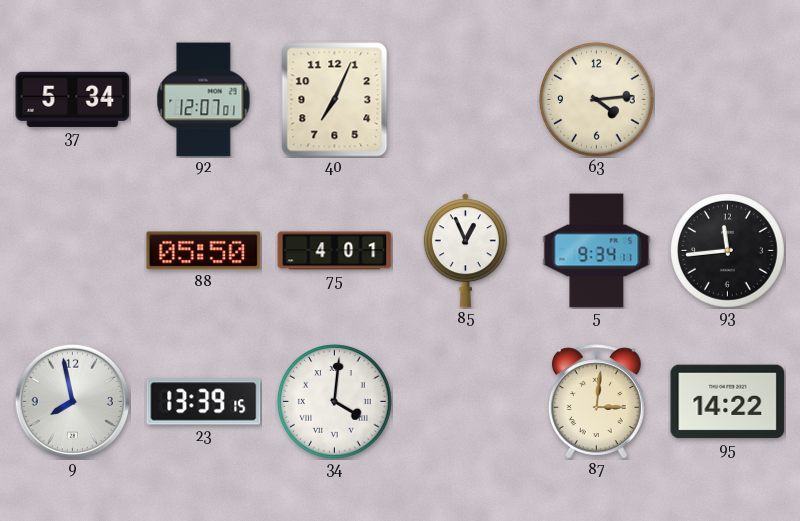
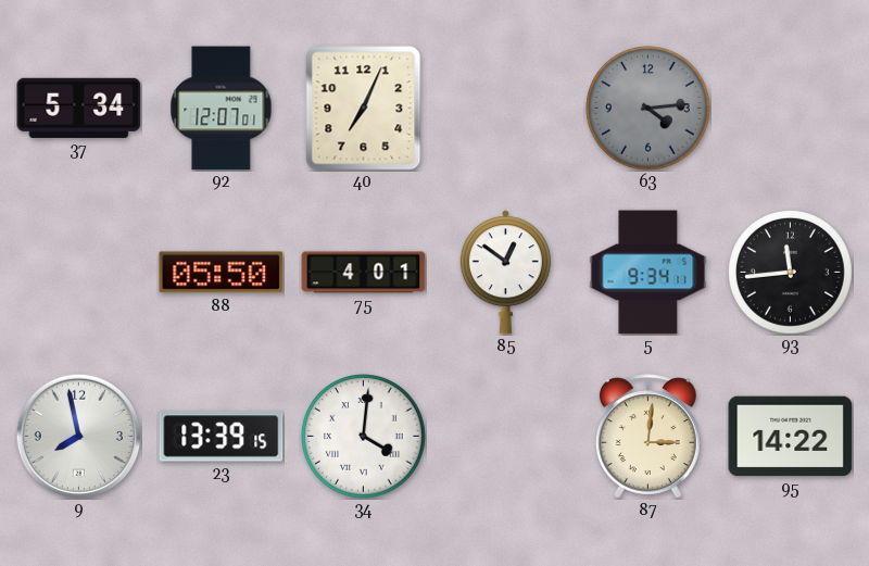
63 dial: cream -> grey (648, 109)
85: 12:56 -> 12:51 (505, 273)
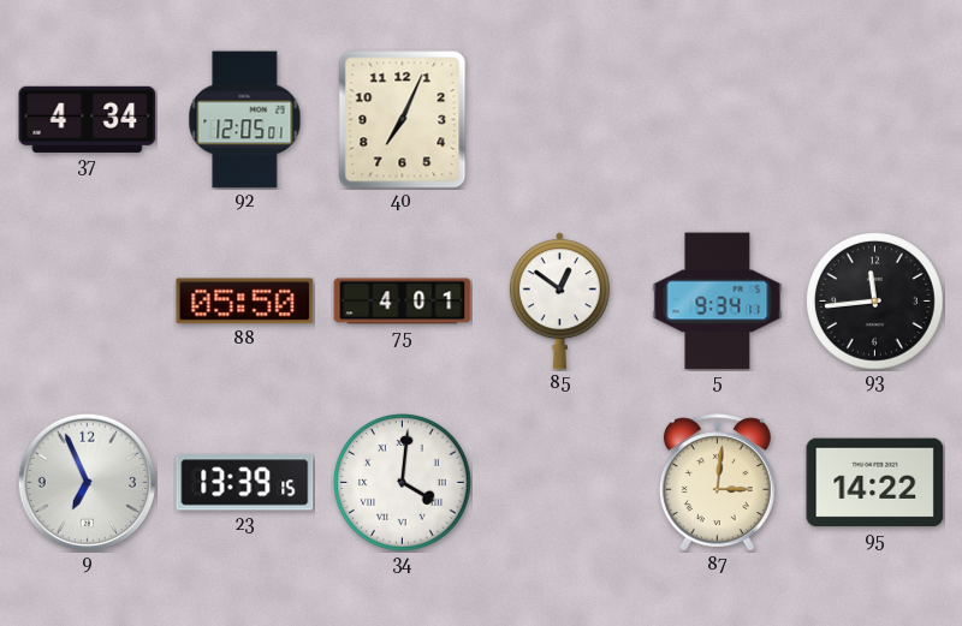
37: 5:34 -> 4:34 (88, 119)
92: 12:07 -> 12:05 (245, 120)
63: 4:14 -> none (648, 109)
9: 7:58 -> 6:56 (87, 482)
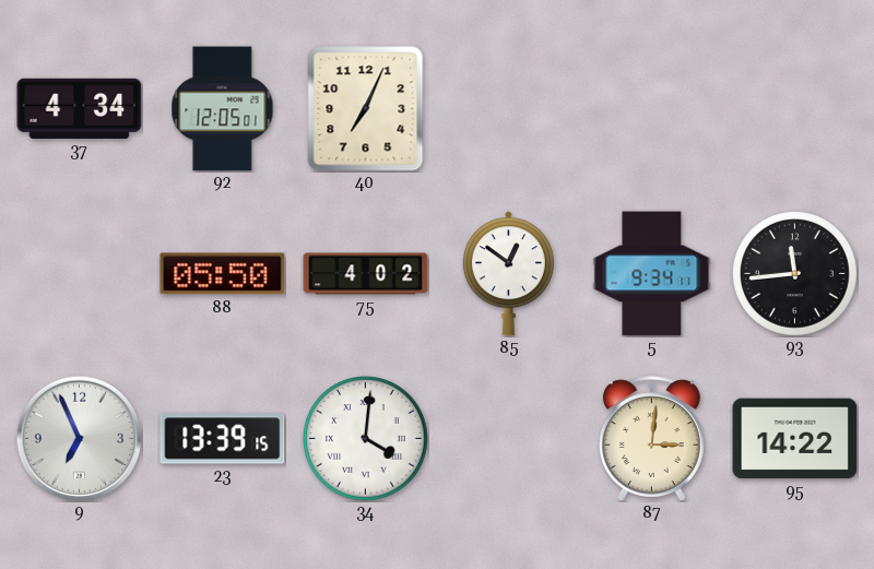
75: 4:01 -> 4:02 (366, 274)
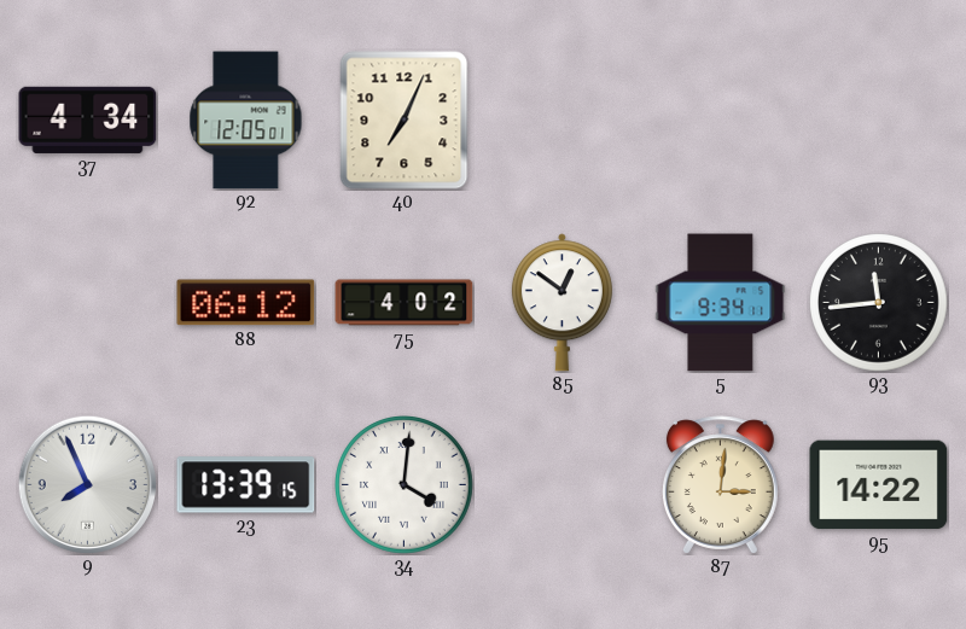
88: 05:50 -> 06:12 (246, 303)
9: 6:56 -> 7:56 (87, 484)
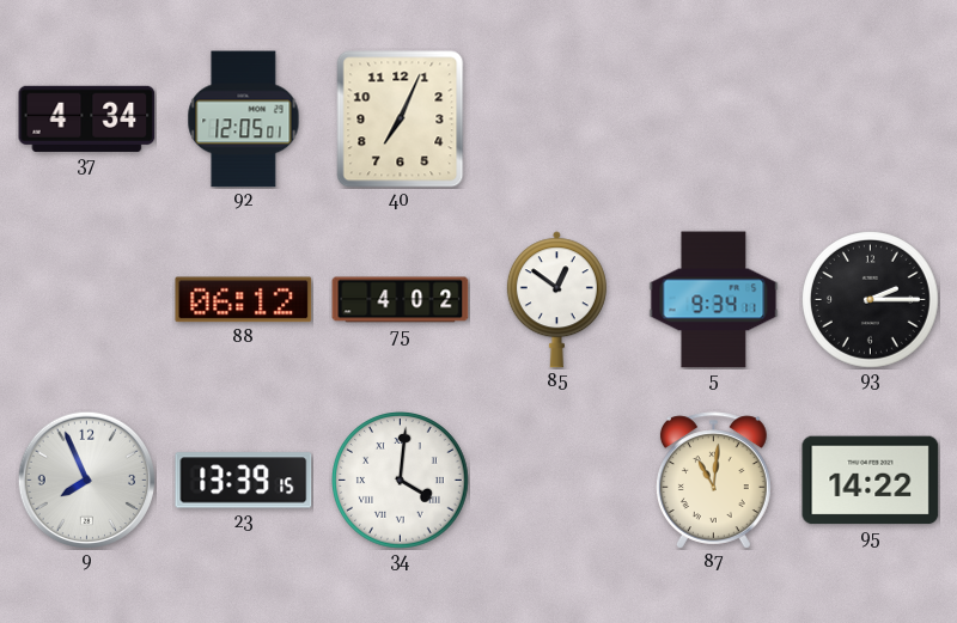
93: 11:44 -> 2:15 (871, 300)
87: 3:01 -> 11:01 (713, 481)
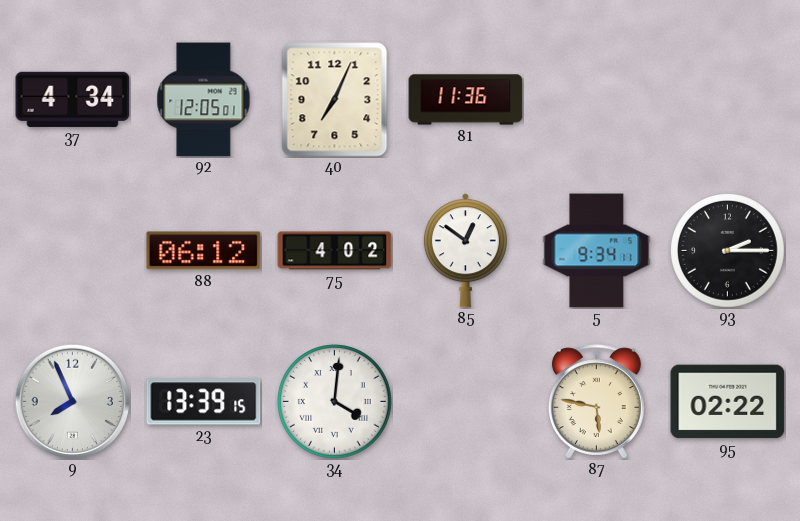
81: none -> 11:36 (466, 100)
87: 11:01 -> 5:47 (596, 402)
95: 14:22 -> 02:22 (728, 402)
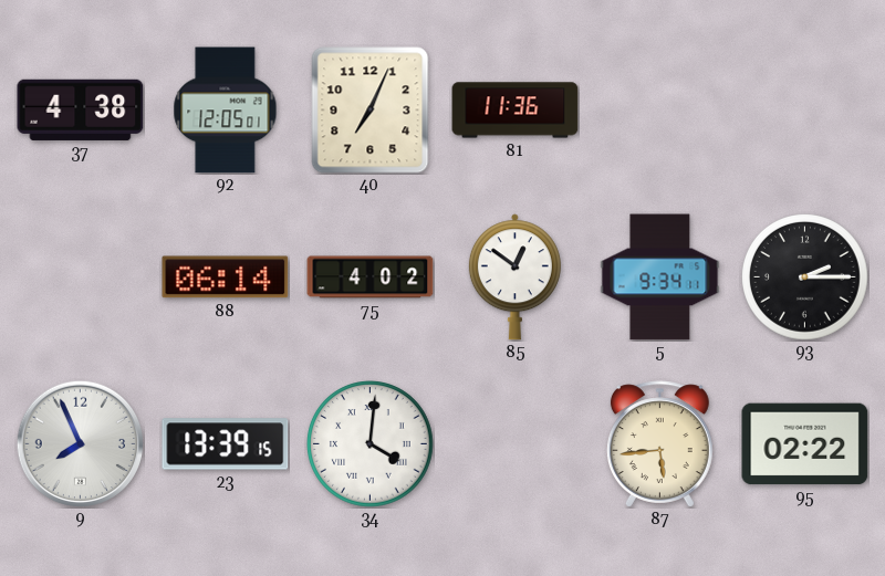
37: 4:34 -> 4:38 (81, 109)
88: 06:12 -> 06:14 (226, 277)
87: 5:47 -> 5:44 (659, 444)
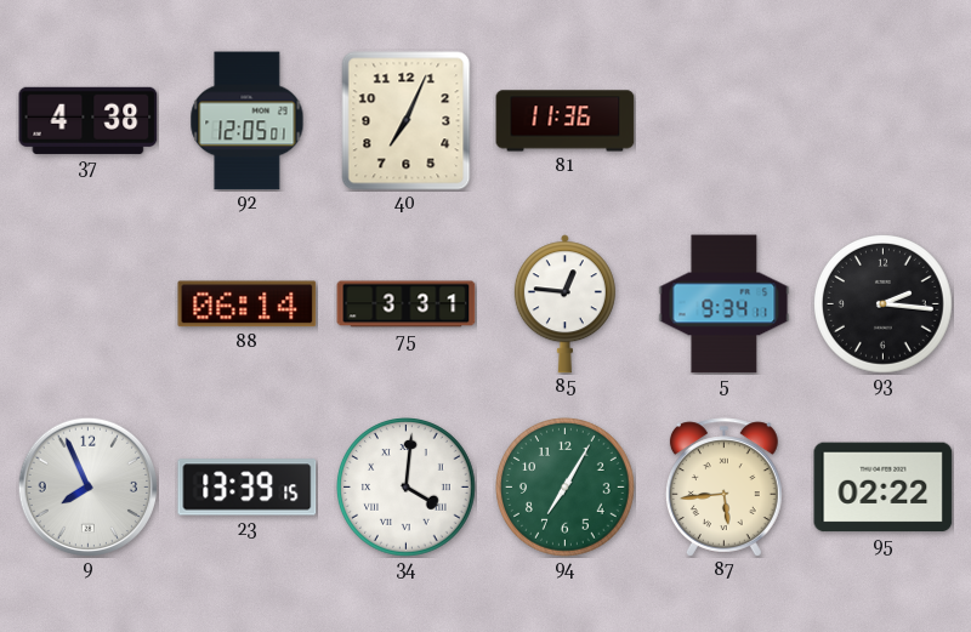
75: 4:02 -> 3:31 (407, 304)
85: 12:51 -> 12:46 (564, 304)
93: 2:15 -> 2:16 (884, 304)
94: none -> 7:05 (566, 488)
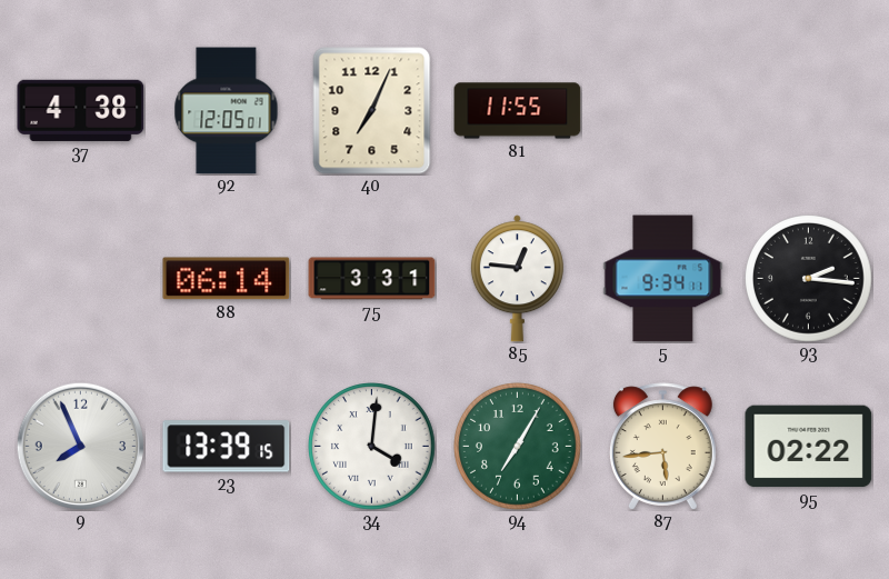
81: 11:36 -> 11:55 (518, 111)
